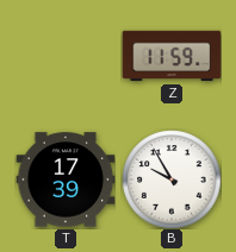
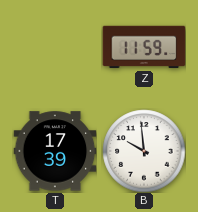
B: 9:55 -> 9:59 (144, 151)
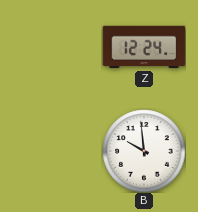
Z: 11:59 -> 12:24 (144, 47)
T: 17:39 -> none (55, 151)
